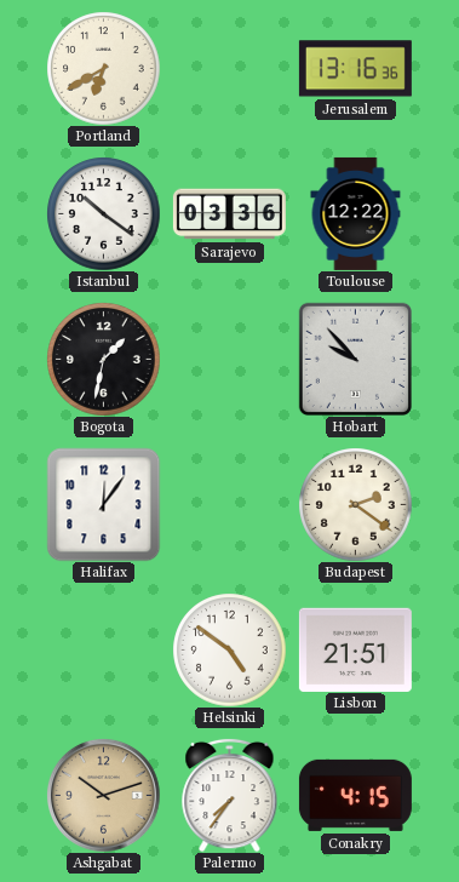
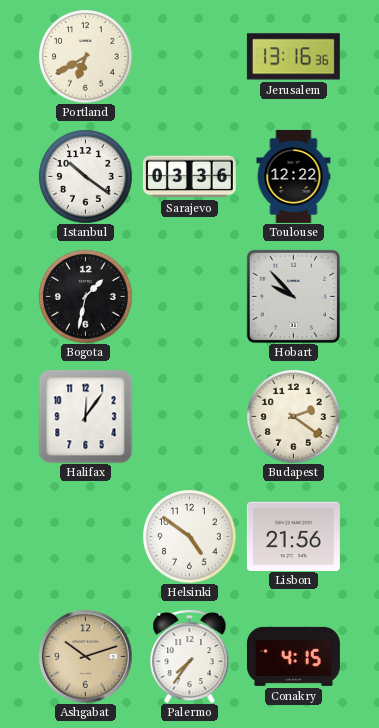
Lisbon: 21:51 -> 21:56 (293, 536)
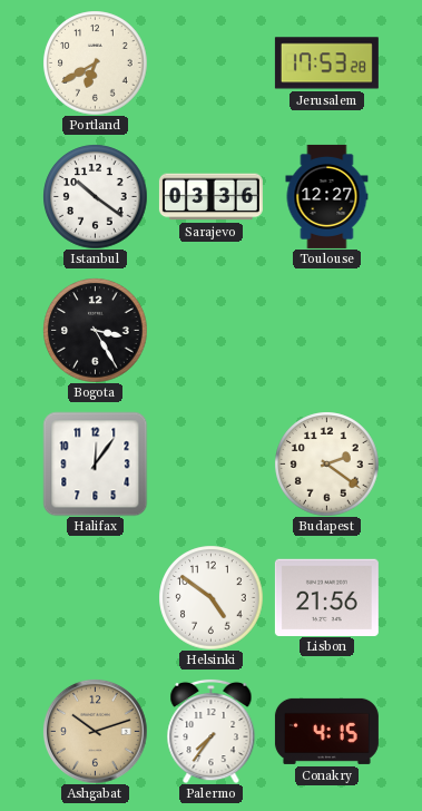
Jerusalem: 13:16 -> 17:53 (326, 63)
Toulouse: 12:22 -> 12:27 (327, 196)
Bogota: 1:32 -> 3:25 (95, 330)
Hobart: 9:53 -> none (293, 296)
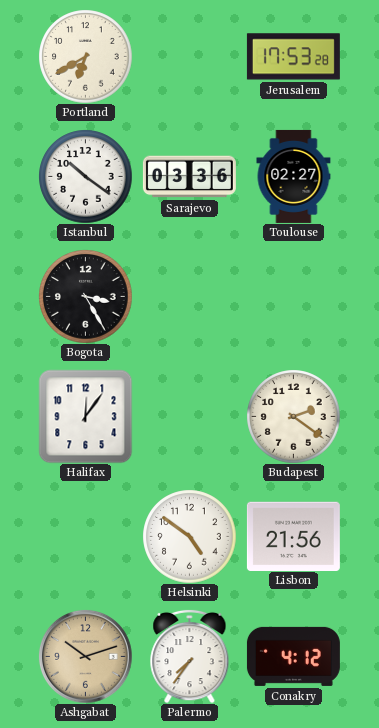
Toulouse: 12:27 -> 02:27 (294, 176)
Conakry: 4:15 -> 4:12 (293, 656)
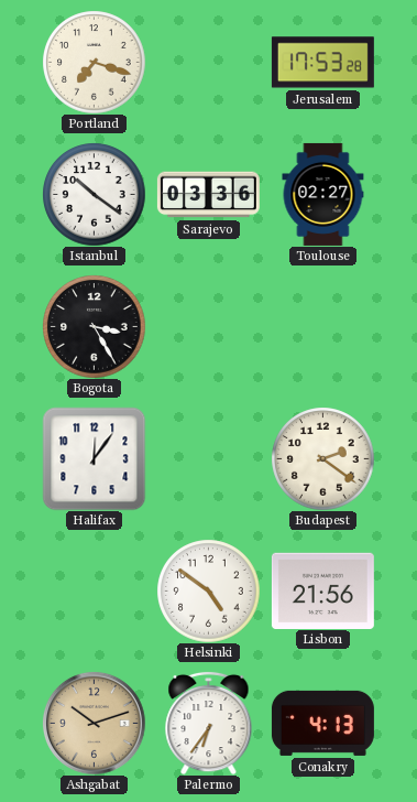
Portland: 6:40 -> 7:18 (94, 62)
Palermo: 7:36 -> 6:36 (209, 723)
Conakry: 4:12 -> 4:13 (322, 723)
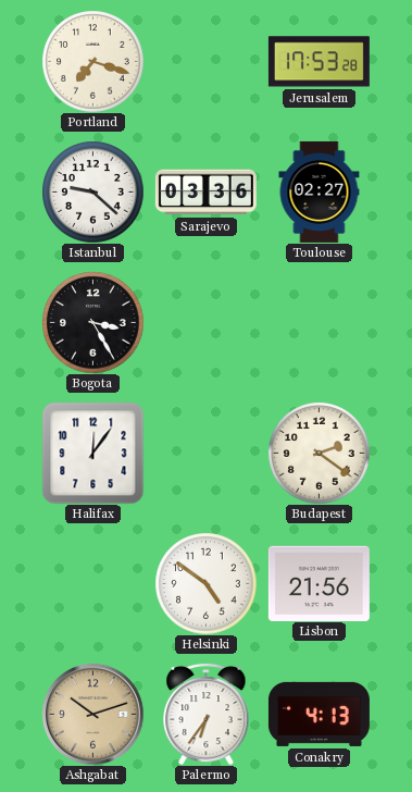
Istanbul: 10:21 -> 9:22 (92, 191)
